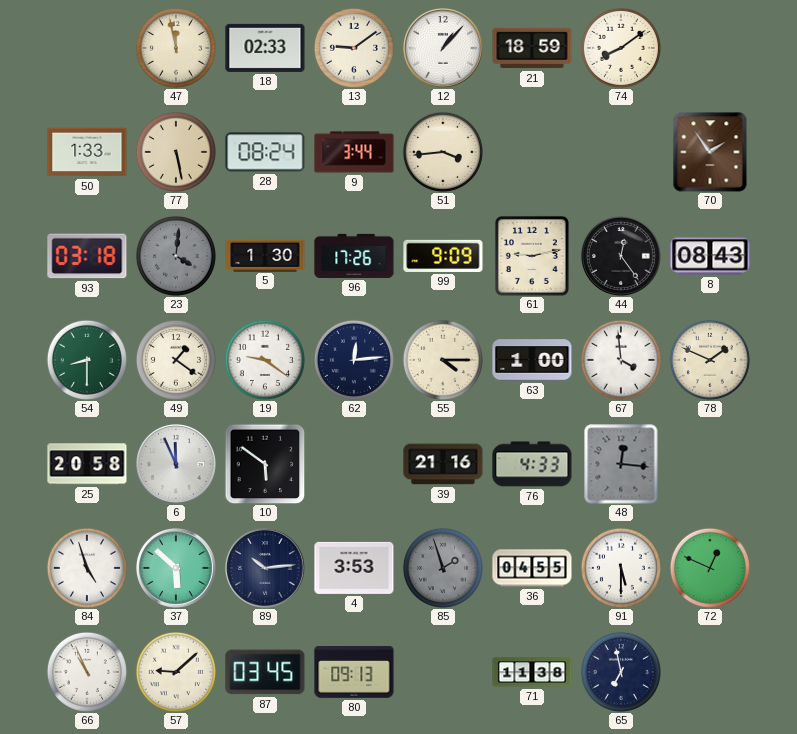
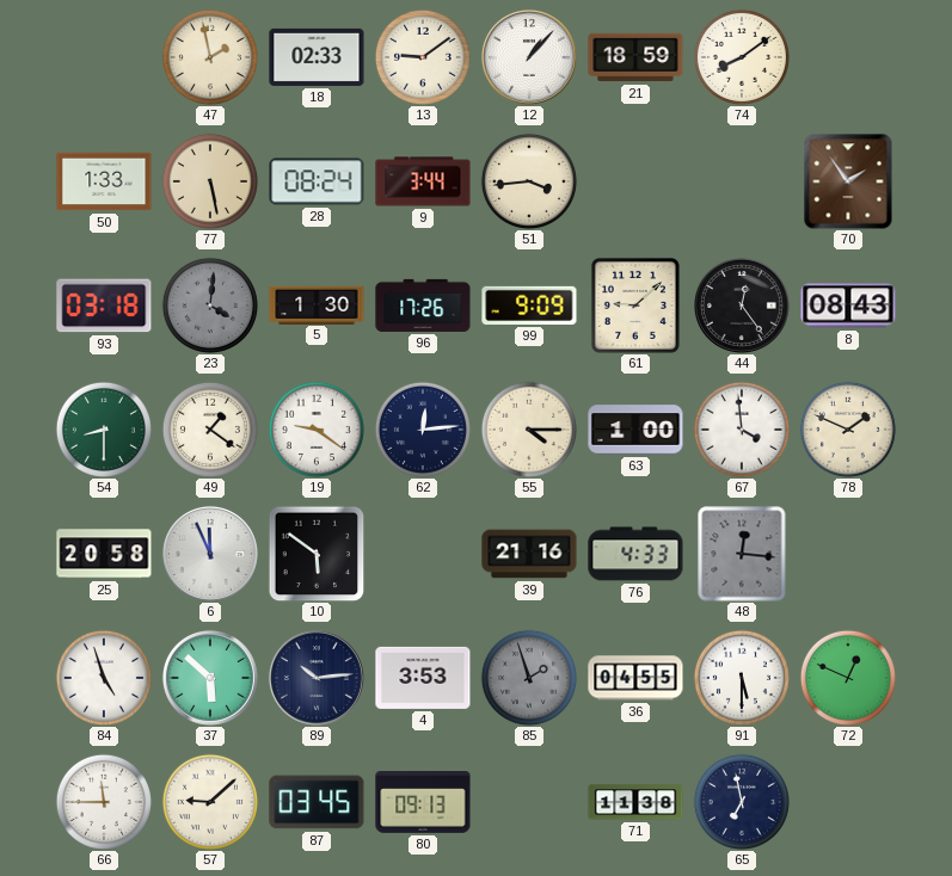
47: 11:58 -> 1:58 (210, 57)
61: 9:13 -> 9:08 (635, 306)
66: 10:56 -> 11:45 (104, 802)
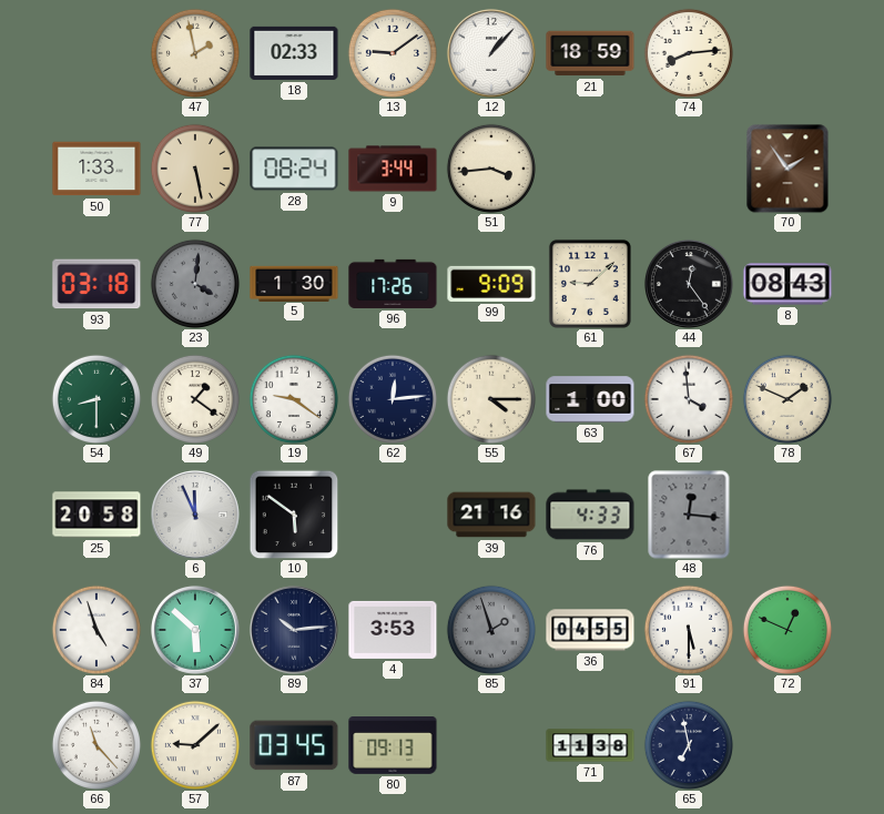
74: 8:09 -> 8:14 (689, 53)
66: 11:45 -> 11:23 (96, 745)
